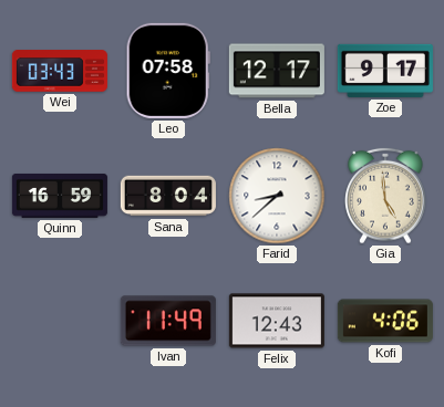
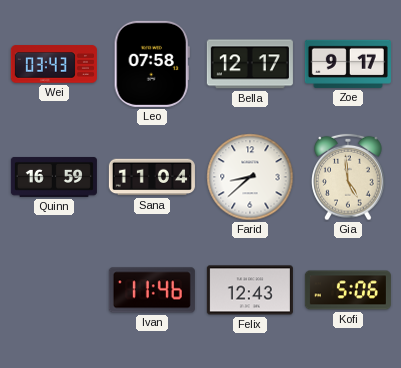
Sana: 8:04 -> 11:04 (152, 177)
Ivan: 11:49 -> 11:46 (152, 290)
Kofi: 4:06 -> 5:06 (348, 290)
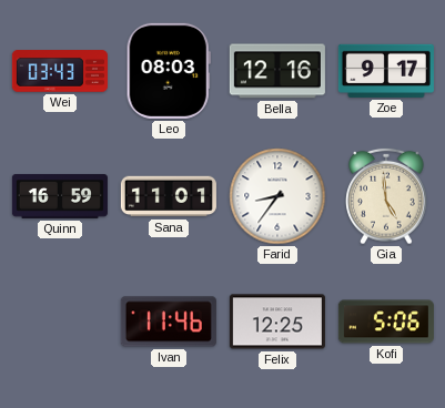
Leo: 07:58 -> 08:03 (169, 71)
Bella: 12:17 -> 12:16 (277, 71)
Sana: 11:04 -> 11:01 (169, 196)
Farid: 8:38 -> 8:36 (277, 196)
Felix: 12:43 -> 12:25 (277, 322)
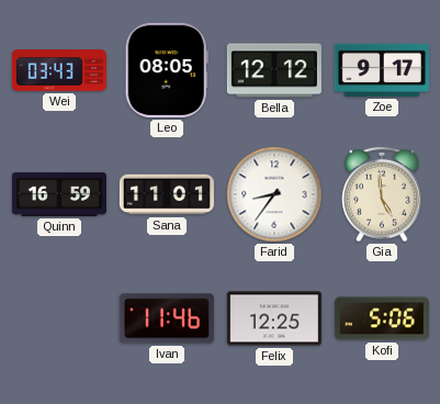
Leo: 08:03 -> 08:05 (167, 70)
Bella: 12:16 -> 12:12 (274, 70)
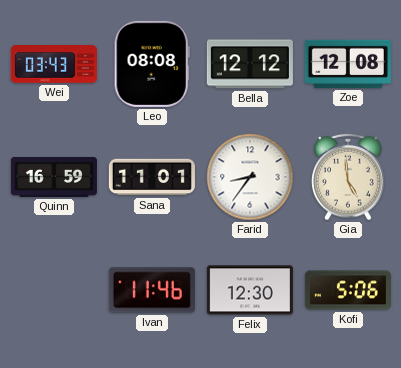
Leo: 08:05 -> 08:08 (152, 64)
Zoe: 9:17 -> 12:08 (348, 64)
Felix: 12:25 -> 12:30 (250, 290)
